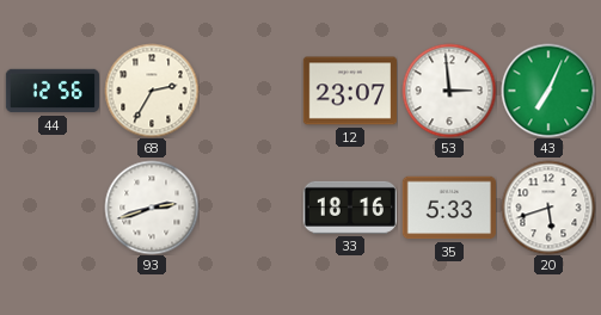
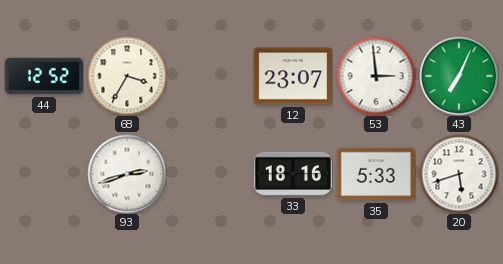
44: 12:56 -> 12:52 (43, 76)
68: 2:35 -> 3:35 (127, 76)
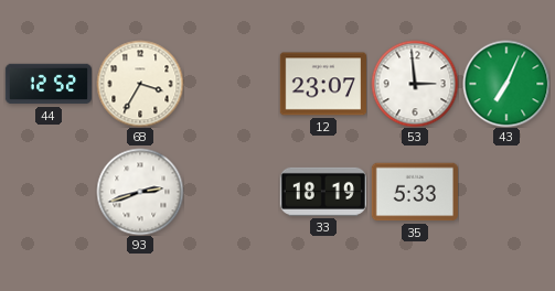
33: 18:16 -> 18:19 (322, 192)
20: 5:42 -> none (459, 174)
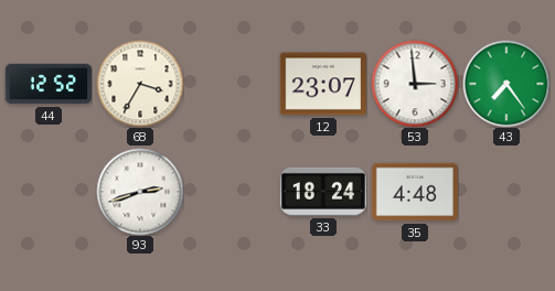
43: 7:04 -> 7:24 (506, 84)
33: 18:19 -> 18:24 (322, 192)
35: 5:33 -> 4:48 (414, 192)
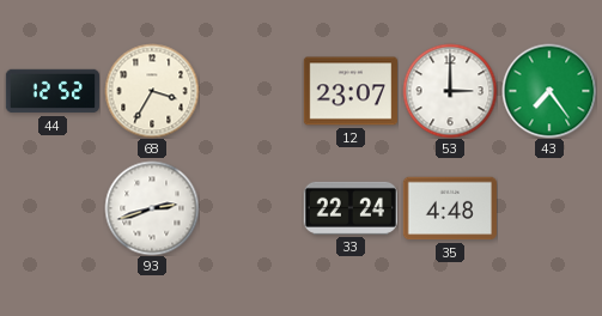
53: 2:59 -> 3:00 (450, 91)
33: 18:24 -> 22:24 (349, 208)
